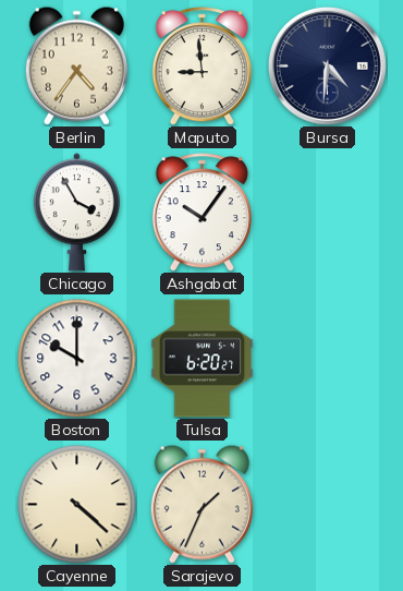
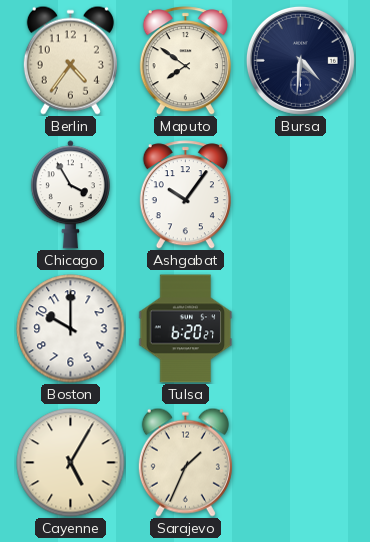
Maputo: 8:59 -> 7:51 (185, 61)
Cayenne: 4:22 -> 5:05 (71, 463)
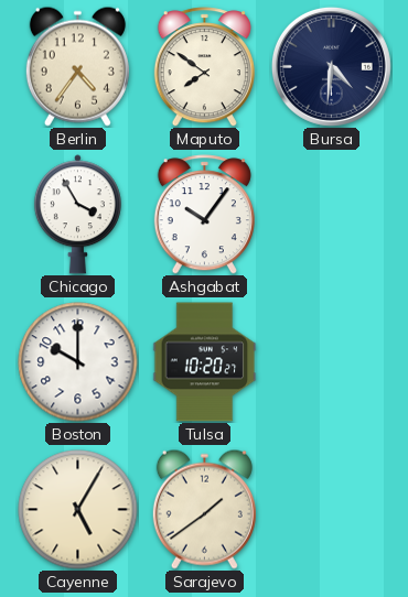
Tulsa: 6:20 -> 10:20 (205, 362)
Sarajevo: 1:34 -> 1:39 (204, 509)
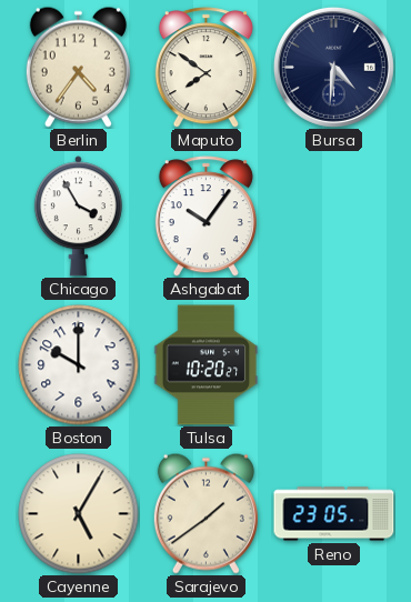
Reno: none -> 23:05 (334, 514)
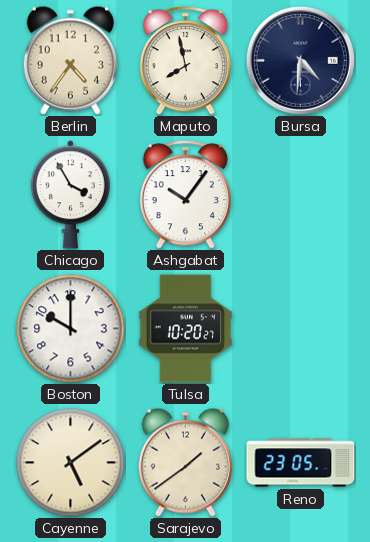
Maputo: 7:51 -> 7:58 (185, 61)
Cayenne: 5:05 -> 5:09 (71, 463)
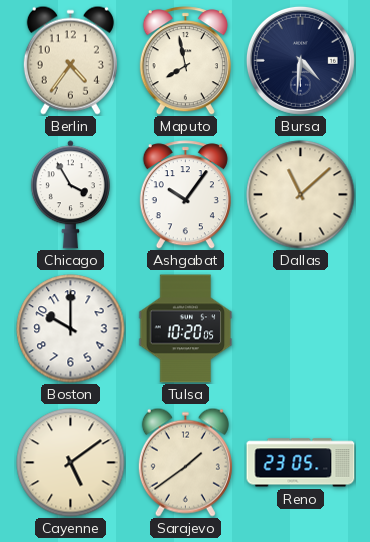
Dallas: none -> 11:08 (301, 195)
Tulsa: 10:20:27 -> 10:20:05 (186, 329)
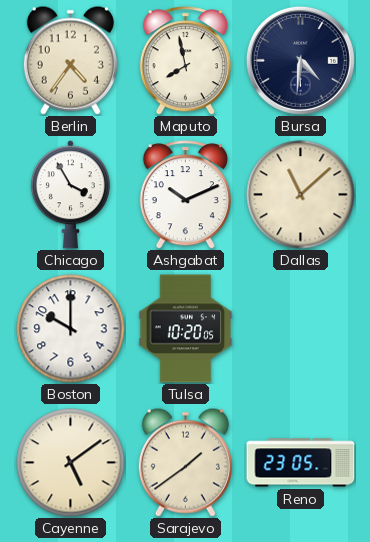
Ashgabat: 10:06 -> 10:11 (185, 195)
